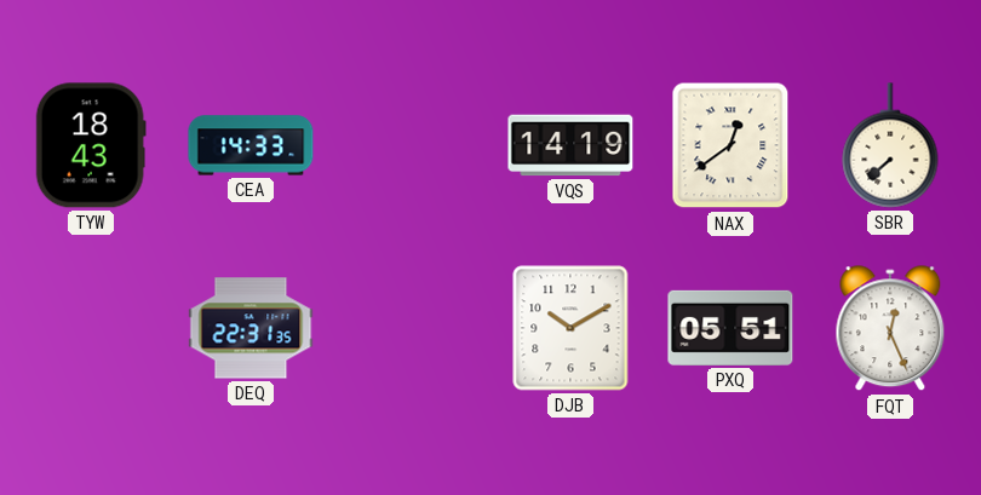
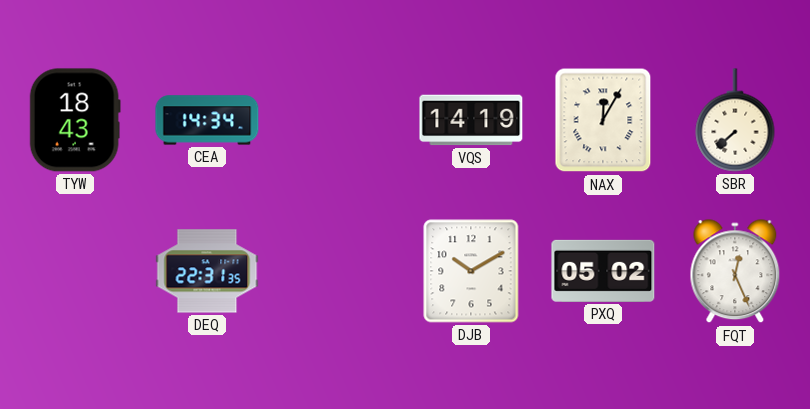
CEA: 14:33 -> 14:34 (207, 120)
NAX: 12:39 -> 12:05 (603, 120)
PXQ: 05:51 -> 05:02 (603, 271)
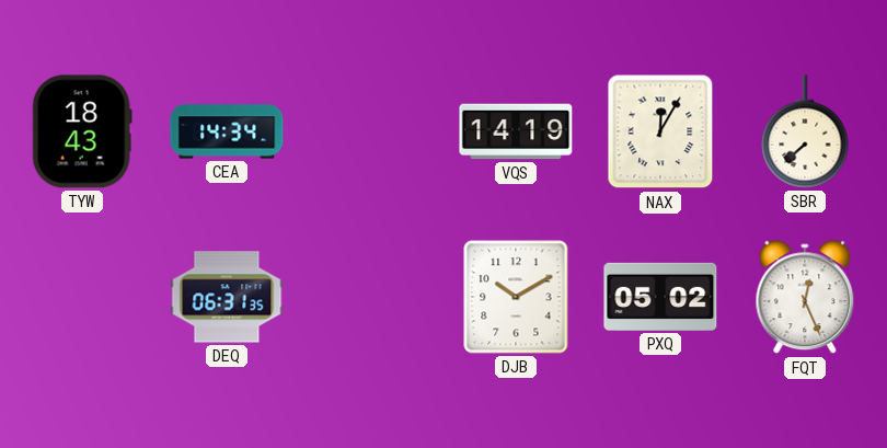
DEQ: 22:31 -> 06:31 (227, 297)
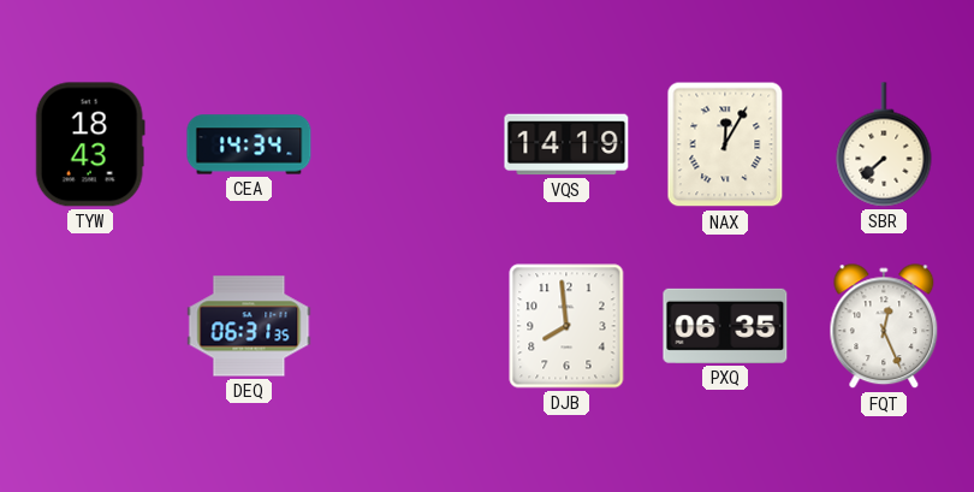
DJB: 10:10 -> 7:59 (566, 326)
PXQ: 05:02 -> 06:35 (725, 326)
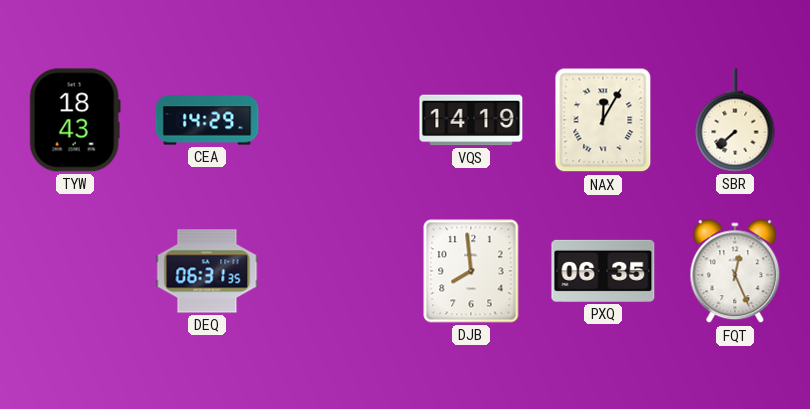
CEA: 14:34 -> 14:29 (207, 120)
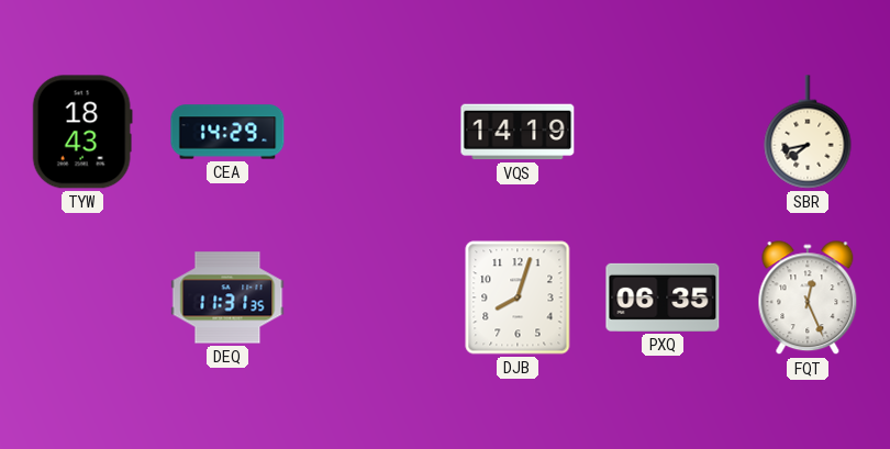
NAX: 12:05 -> none (603, 120)
SBR: 7:38 -> 7:43 (808, 132)
DEQ: 06:31 -> 11:31 (227, 298)
DJB: 7:59 -> 8:03 (518, 298)
